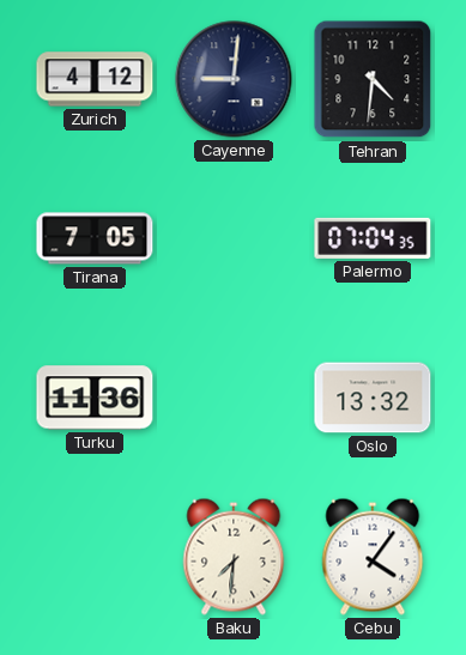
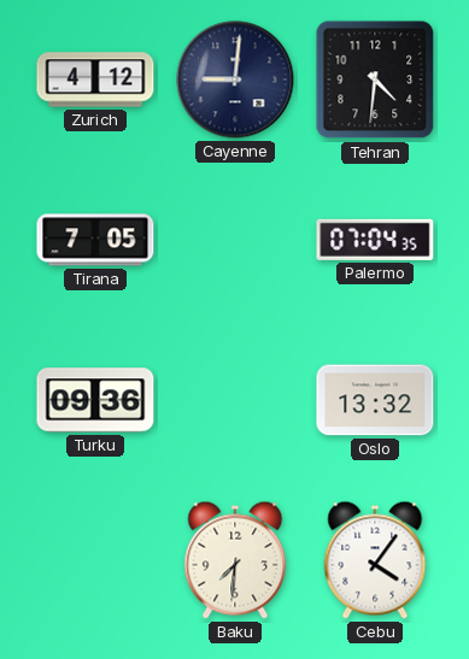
Turku: 11:36 -> 09:36 (95, 400)
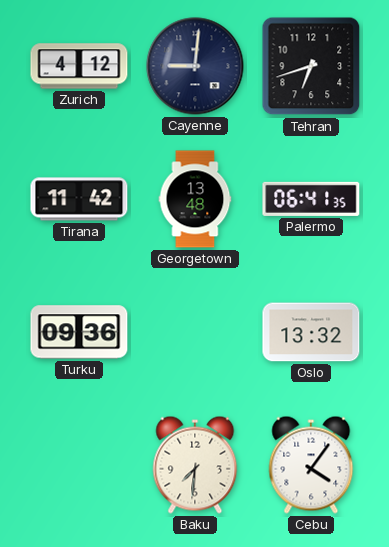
Tehran: 4:31 -> 6:42 (311, 66)
Tirana: 7:05 -> 11:42 (79, 199)
Georgetown: none -> 13:48 (195, 199)
Palermo: 07:04 -> 06:41 (311, 199)
